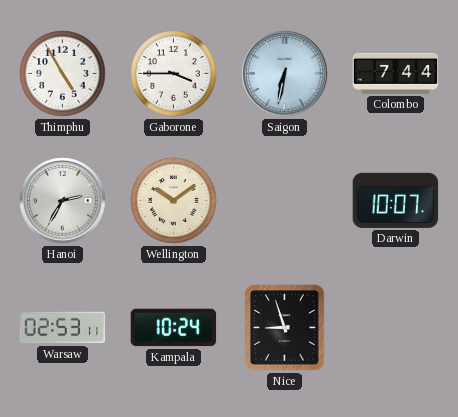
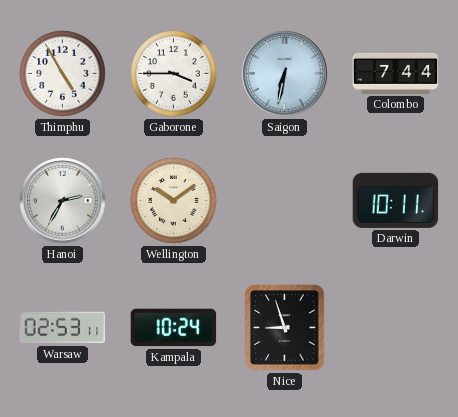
Darwin: 10:07 -> 10:11 (396, 200)
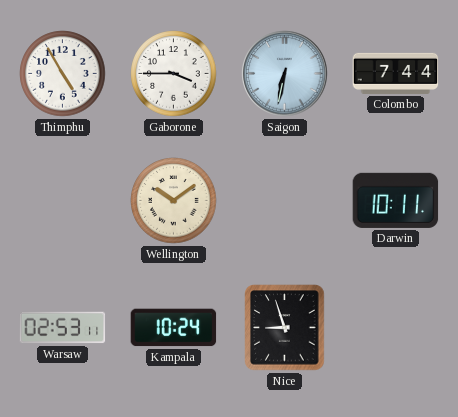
Hanoi: 2:35 -> none (63, 201)
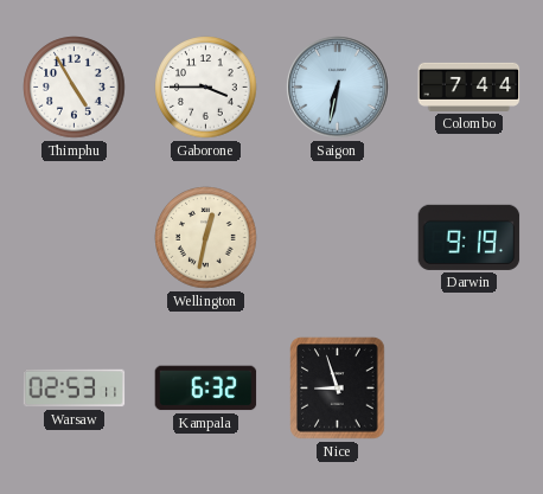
Wellington: 10:09 -> 12:32 (206, 238)
Darwin: 10:11 -> 9:19 (469, 237)
Kampala: 10:24 -> 6:32 (206, 389)
